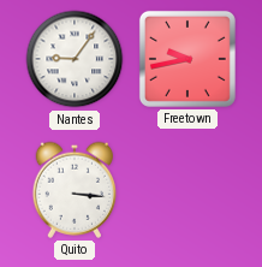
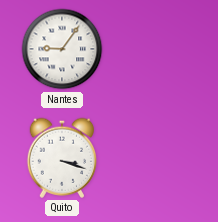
Freetown: 9:43 -> none (187, 59)
Quito: 3:16 -> 3:18 (62, 158)
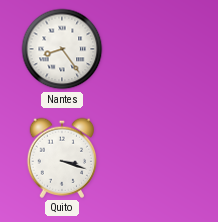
Nantes: 9:06 -> 8:24 (62, 49)
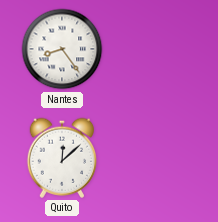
Quito: 3:18 -> 12:08 (62, 158)
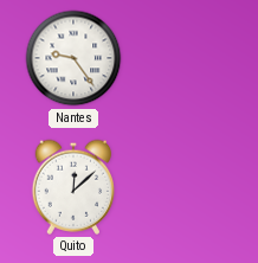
Nantes: 8:24 -> 9:24 (73, 58)
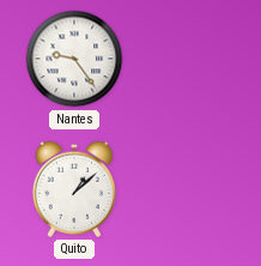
Quito: 12:08 -> 1:08 (74, 189)
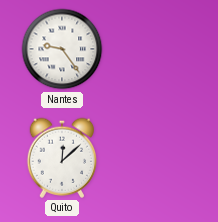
Quito: 1:08 -> 12:08 (62, 158)
